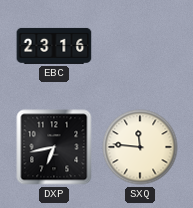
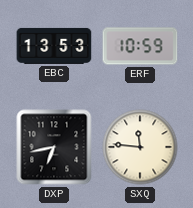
EBC: 23:16 -> 13:53 (54, 46)
ERF: none -> 10:59 (140, 46)
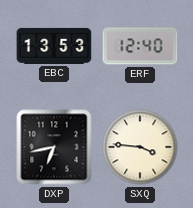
ERF: 10:59 -> 12:40 (140, 46)
SXQ: 11:46 -> 3:46 (140, 147)
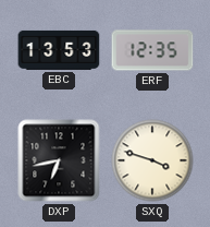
ERF: 12:40 -> 12:35 (152, 50)
SXQ: 3:46 -> 3:48 (152, 160)
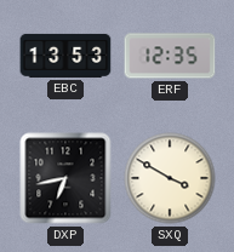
SXQ: 3:48 -> 3:50 (170, 178)
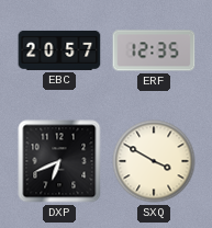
EBC: 13:53 -> 20:57 (59, 50)
DXP: 6:43 -> 6:41 (59, 161)
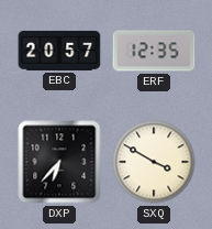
DXP: 6:41 -> 6:37 (59, 162)
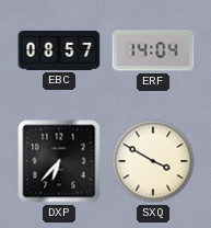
EBC: 20:57 -> 08:57 (59, 50)
ERF: 12:35 -> 14:04 (153, 50)
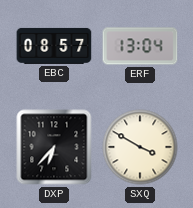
ERF: 14:04 -> 13:04 (140, 46)
